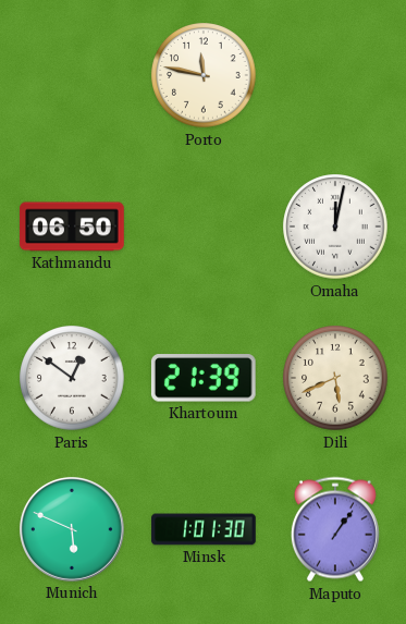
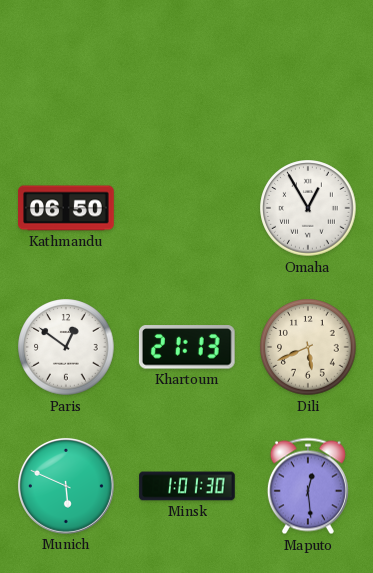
Porto: 11:47 -> none (204, 75)
Omaha: 12:02 -> 12:55 (308, 208)
Khartoum: 21:39 -> 21:13 (187, 347)
Maputo: 1:06 -> 12:29 (308, 486)
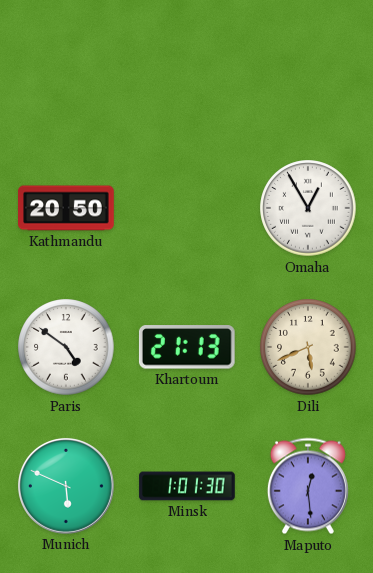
Kathmandu: 06:50 -> 20:50 (66, 208)
Paris: 12:51 -> 4:51 (66, 347)
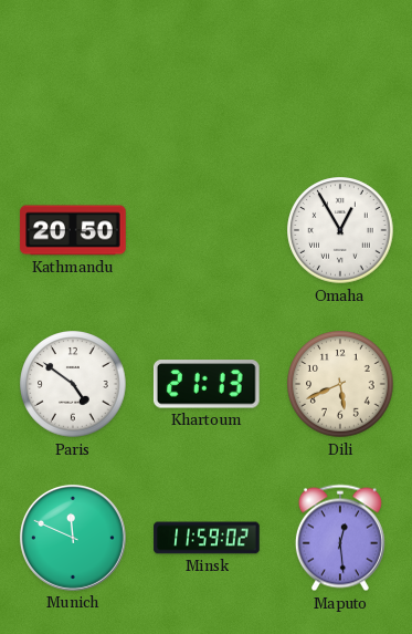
Munich: 5:49 -> 11:49 (73, 538)
Minsk: 1:01 -> 11:59 (207, 538)
